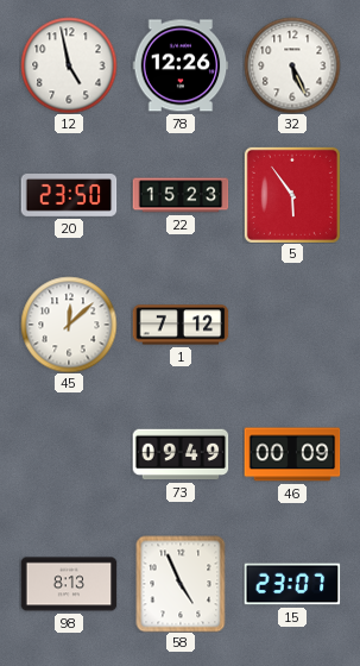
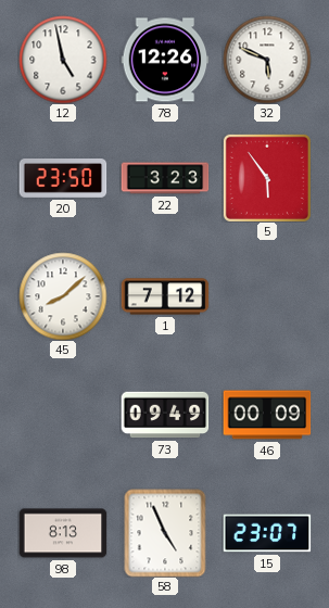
32: 5:26 -> 5:49 (267, 60)
22: 15:23 -> 3:23 (165, 178)
45: 12:08 -> 8:08 (63, 296)
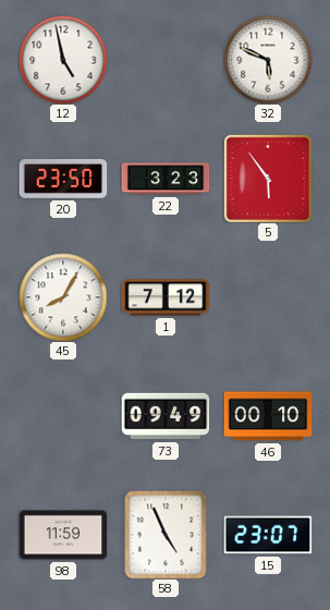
78: 12:26 -> none (165, 60)
45: 8:08 -> 8:05 (63, 297)
46: 00:09 -> 00:10 (268, 416)
98: 8:13 -> 11:59 (63, 535)
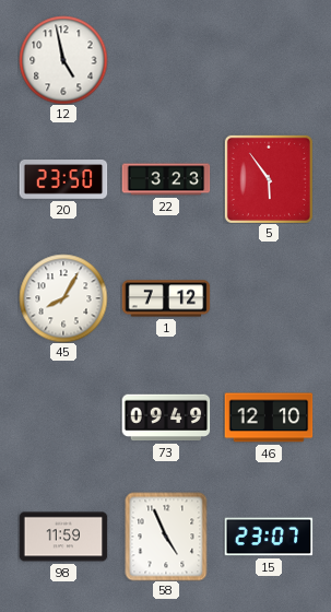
32: 5:49 -> none (268, 60)
46: 00:10 -> 12:10 (269, 417)
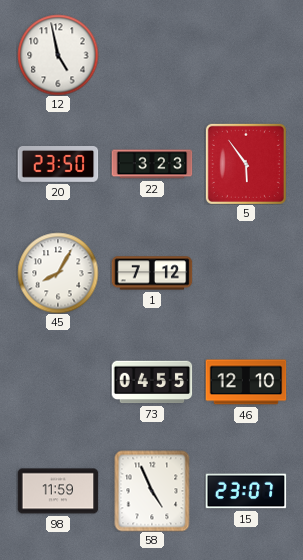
73: 09:49 -> 04:55 (152, 382)
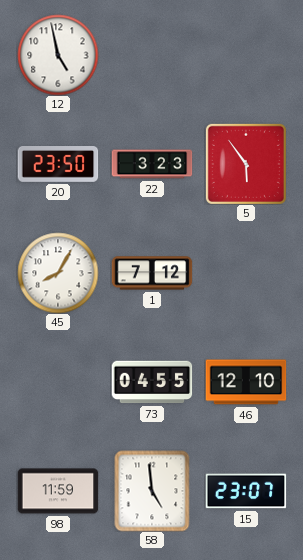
58: 4:56 -> 4:59 (152, 491)
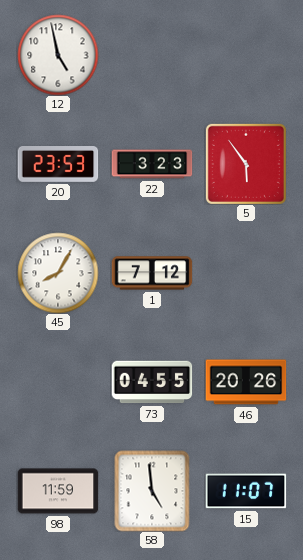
20: 23:50 -> 23:53 (58, 165)
46: 12:10 -> 20:26 (246, 382)
15: 23:07 -> 11:07 (246, 491)
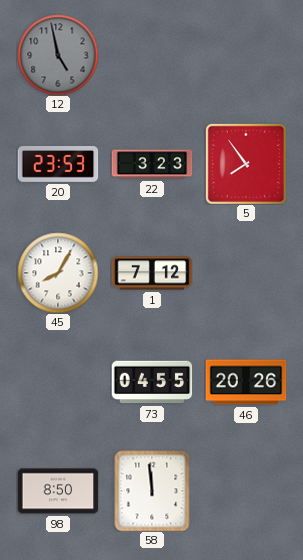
12 dial: white -> grey (58, 55)
5: 5:54 -> 7:54 (246, 164)
98: 11:59 -> 8:50 (58, 491)
58: 4:59 -> 11:59 (152, 491)
15: 11:07 -> none (246, 491)
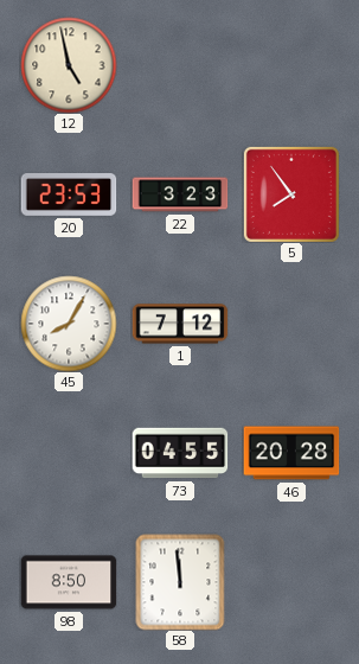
12 dial: grey -> cream (69, 65)
46: 20:26 -> 20:28 (291, 453)
